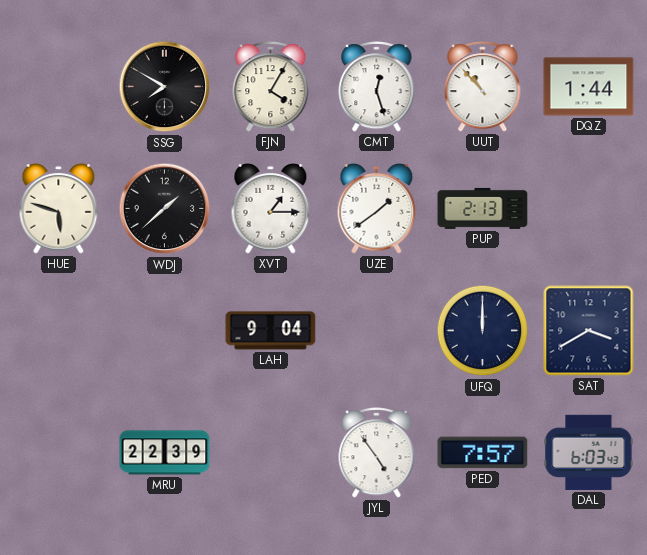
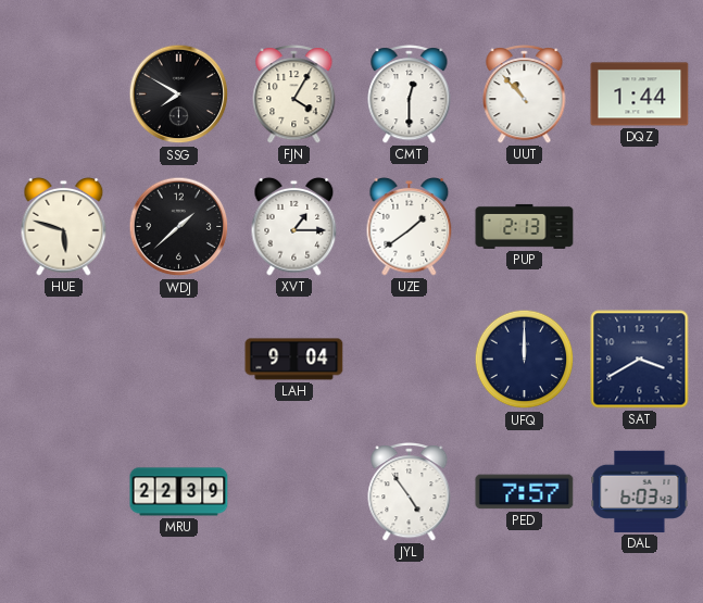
CMT: 12:27 -> 12:30 (410, 95)
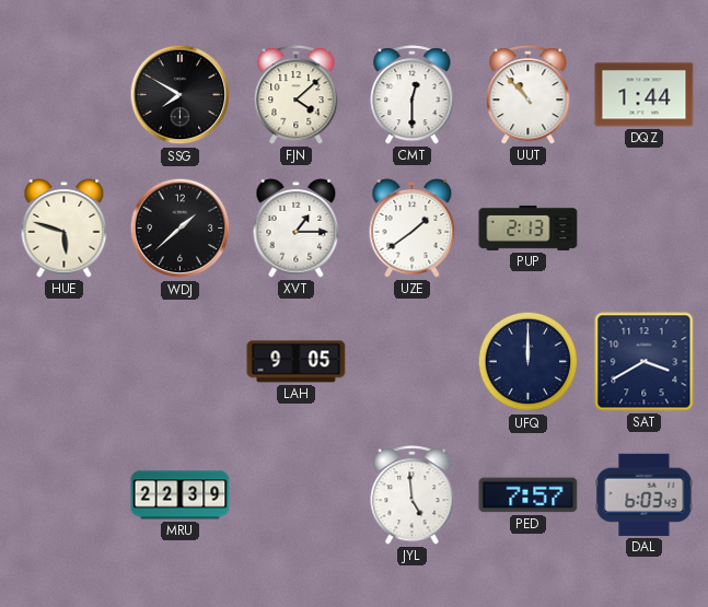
FJN: 4:05 -> 4:08 (297, 95)
LAH: 9:04 -> 9:05 (297, 362)
JYL: 4:54 -> 4:59 (413, 495)
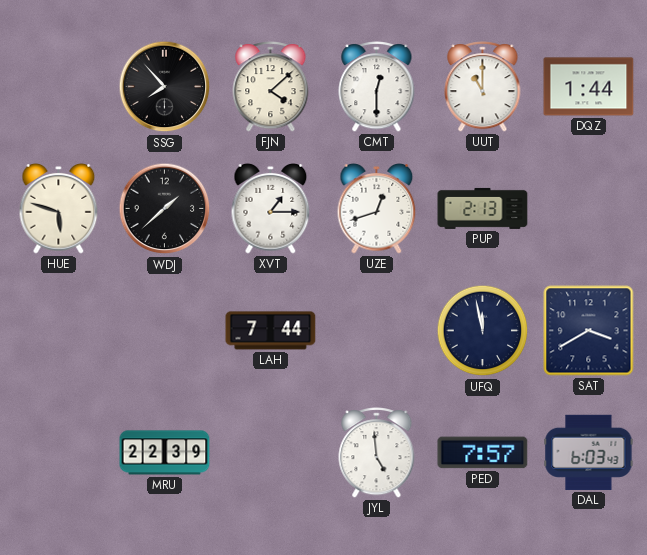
SSG: 7:50 -> 7:53 (165, 87)
UUT: 10:53 -> 11:00 (483, 87)
UZE: 1:39 -> 12:42 (377, 209)
LAH: 9:05 -> 7:44 (271, 331)
UFQ: 12:00 -> 11:58 (483, 331)
